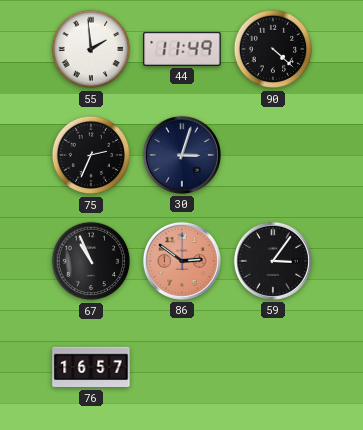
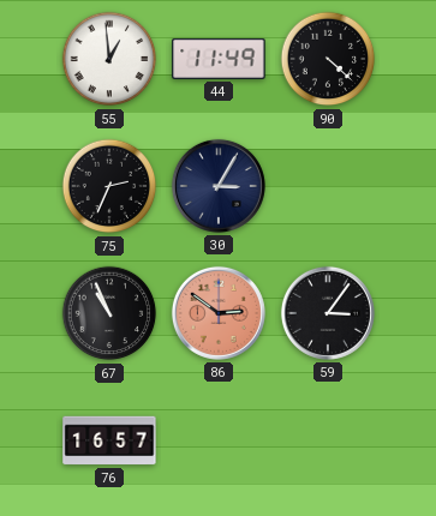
55: 1:59 -> 12:59 (109, 59)
30: 3:03 -> 3:05 (219, 186)
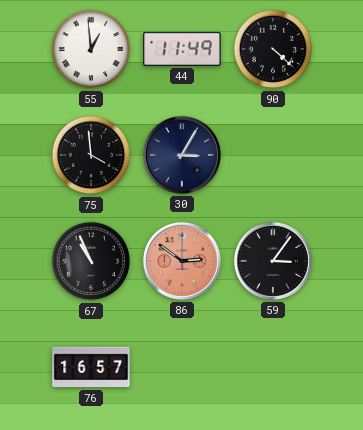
75: 2:34 -> 3:59 (91, 155)
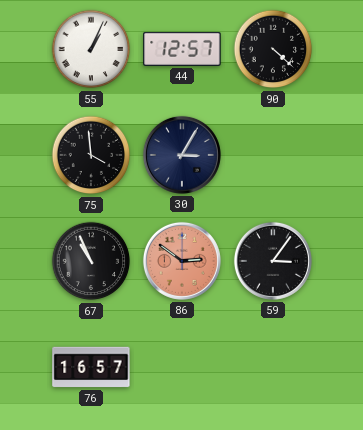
55: 12:59 -> 1:04 (91, 49)
44: 11:49 -> 12:57 (182, 49)
